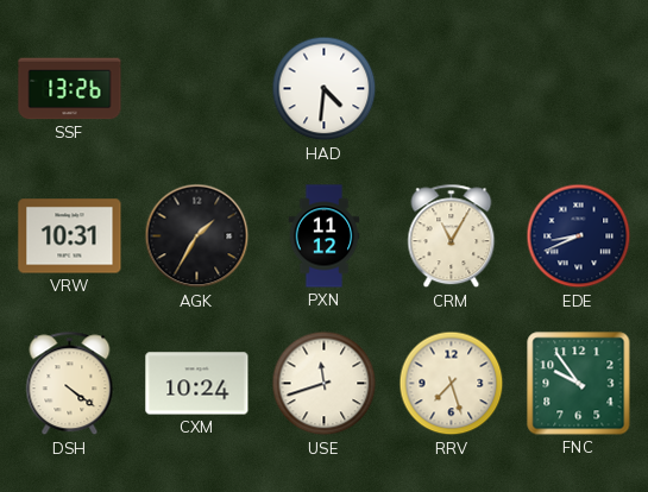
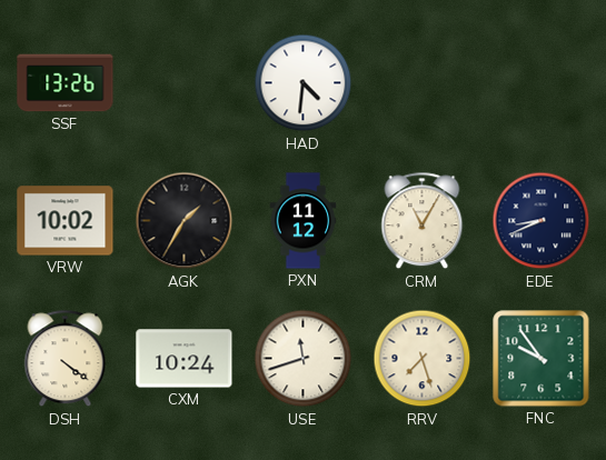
VRW: 10:31 -> 10:02 (66, 221)
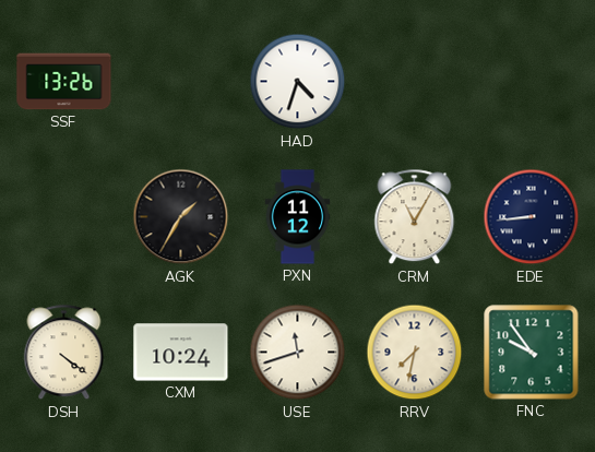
HAD: 4:31 -> 4:33 (298, 82)
VRW: 10:02 -> none (66, 221)
EDE: 8:41 -> 8:44 (532, 217)
RRV: 7:27 -> 7:32 (415, 353)
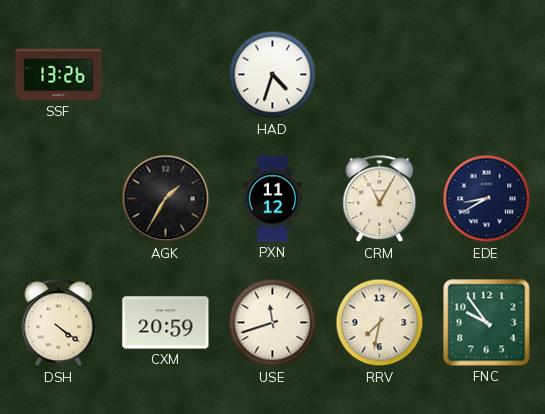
EDE: 8:44 -> 8:40 (487, 199)
CXM: 10:24 -> 20:59 (166, 323)
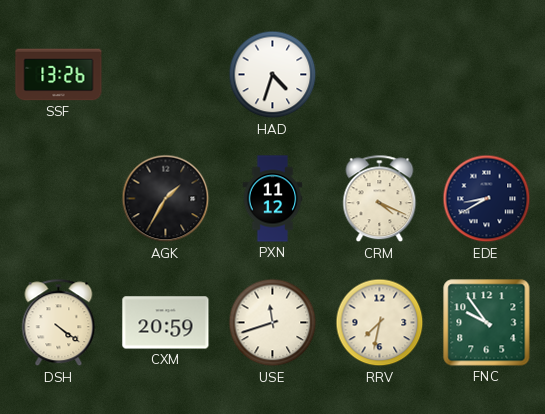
CRM: 11:05 -> 4:19 (380, 199)
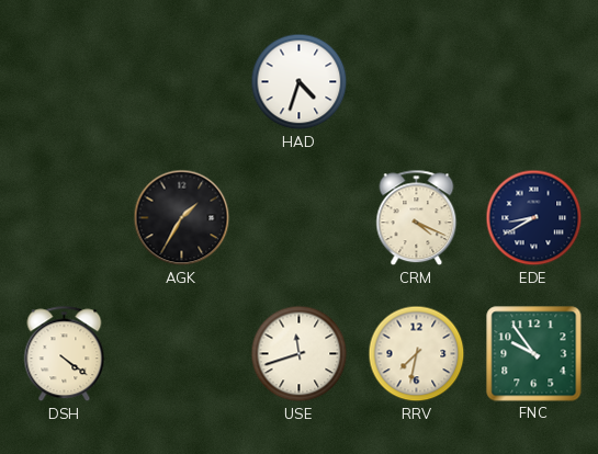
SSF: 13:26 -> none (59, 75)
PXN: 11:12 -> none (273, 199)
CXM: 20:59 -> none (166, 323)
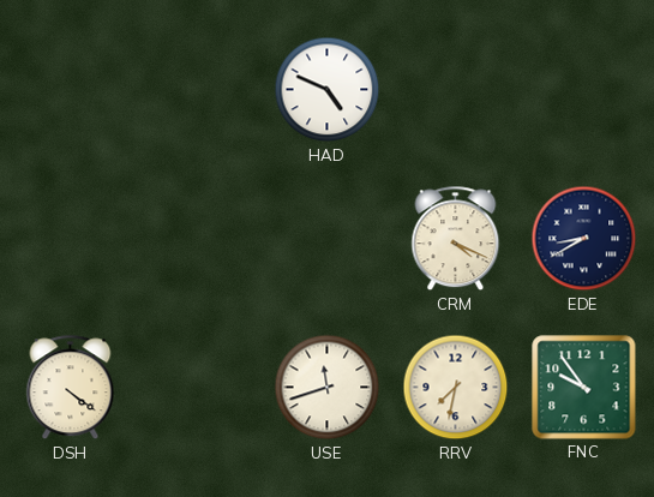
HAD: 4:33 -> 4:49 (328, 90)
AGK: 1:35 -> none (182, 218)
